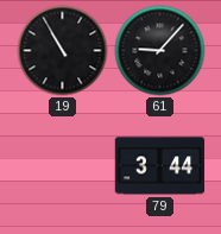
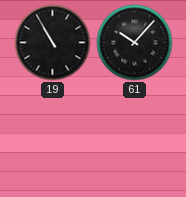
61: 9:07 -> 10:07 (135, 43)
79: 3:44 -> none (160, 166)
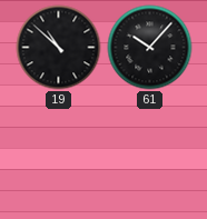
19: 10:55 -> 10:52 (59, 48)
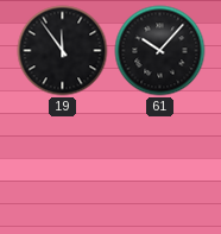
19: 10:52 -> 11:54 (63, 51)
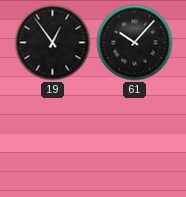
19: 11:54 -> 12:54 (53, 43)
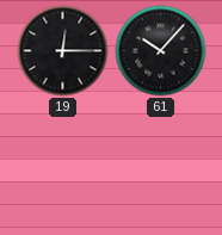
19: 12:54 -> 12:15 (63, 51)
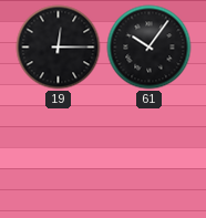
61: 10:07 -> 10:06 (150, 48)
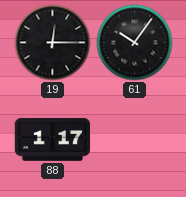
88: none -> 1:17 (53, 140)
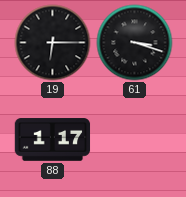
19: 12:15 -> 6:15 (53, 43)
61: 10:06 -> 3:18 (135, 43)
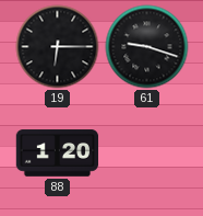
61: 3:18 -> 9:18 (147, 47)
88: 1:17 -> 1:20 (58, 154)
